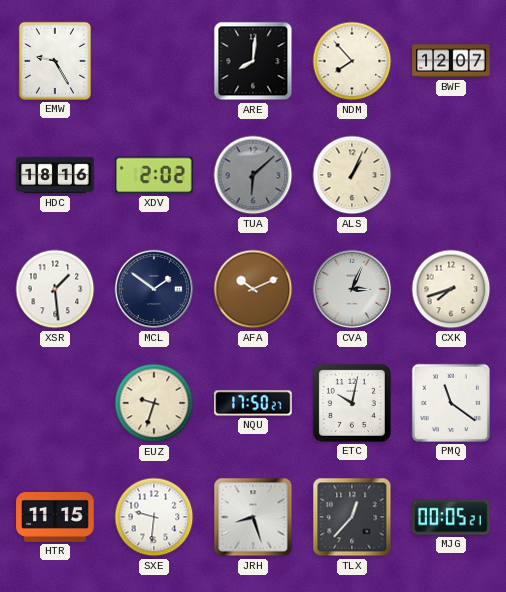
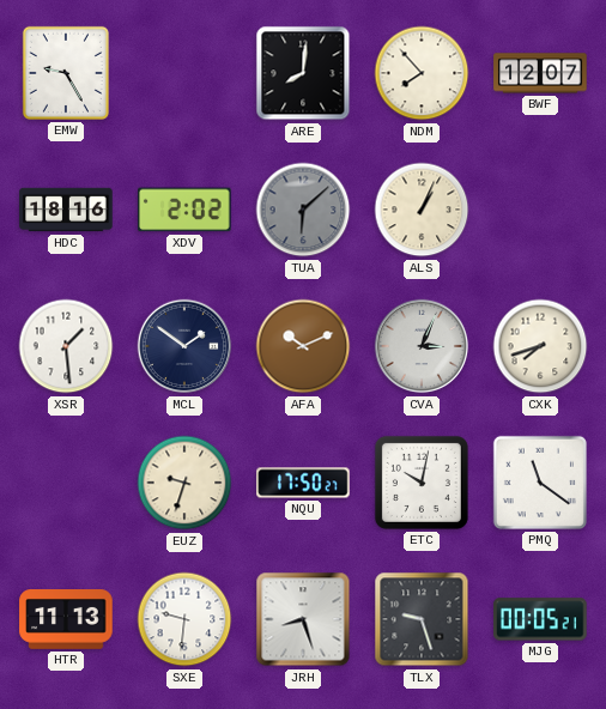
HTR: 11:15 -> 11:13 (66, 620)
TLX: 12:37 -> 9:27 (422, 619)
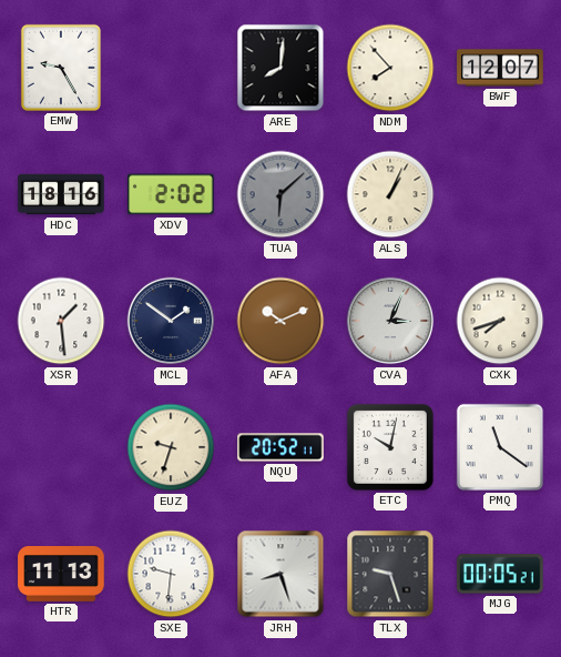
NQU: 17:50 -> 20:52 (280, 447)
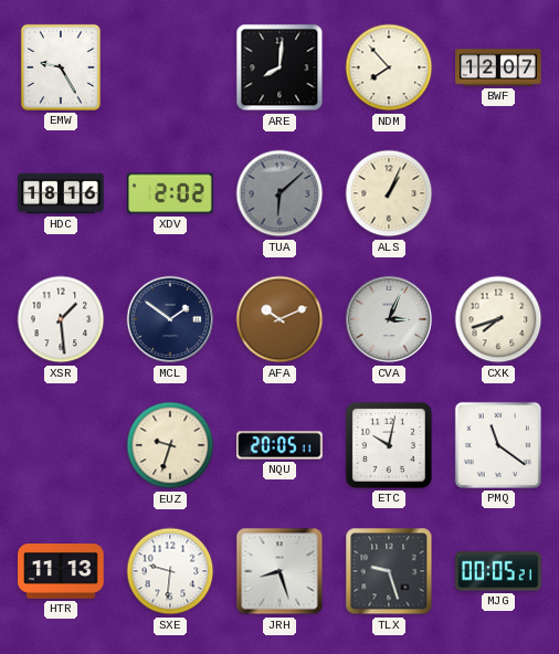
NQU: 20:52 -> 20:05 (279, 445)
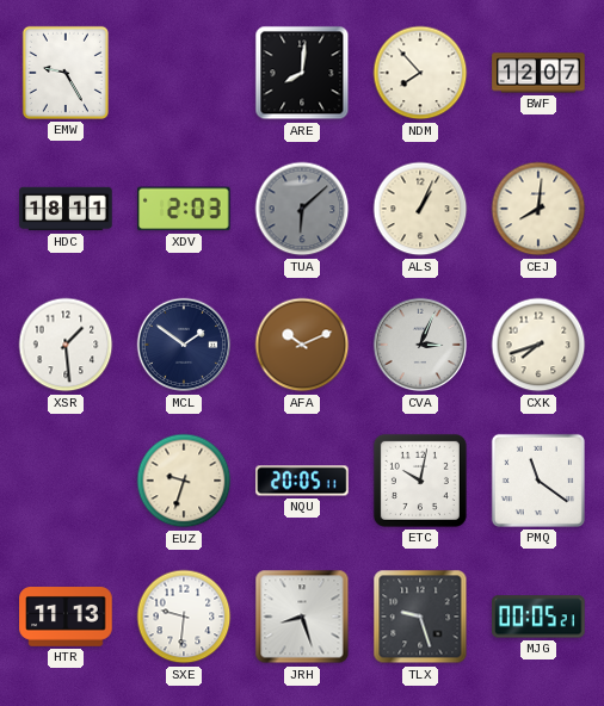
HDC: 18:16 -> 18:11 (66, 209)
XDV: 2:02 -> 2:03 (184, 209)
CEJ: none -> 8:01 (538, 209)
